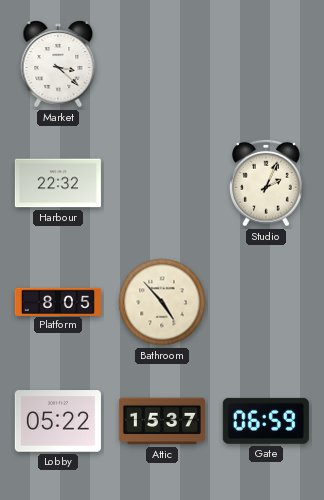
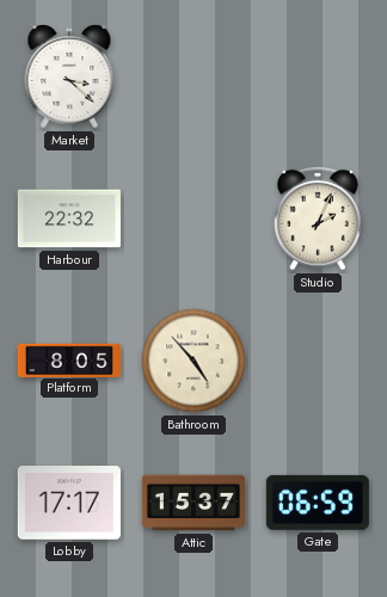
Lobby: 05:22 -> 17:17 (69, 503)
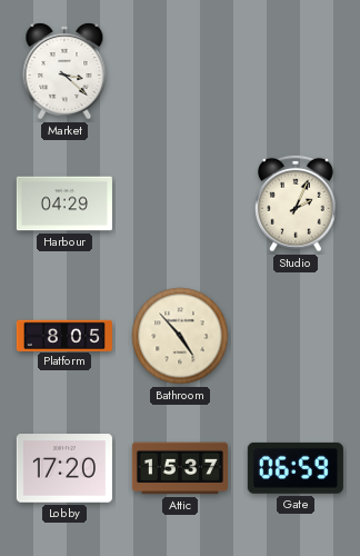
Harbour: 22:32 -> 04:29 (64, 203)
Lobby: 17:17 -> 17:20 (64, 468)
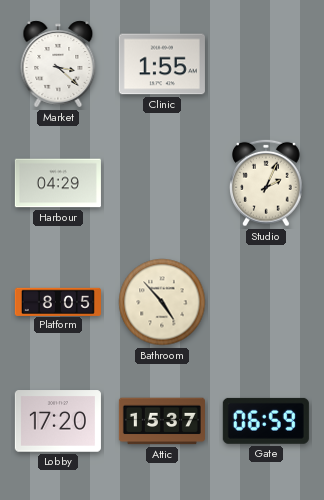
Clinic: none -> 1:55 (162, 64)
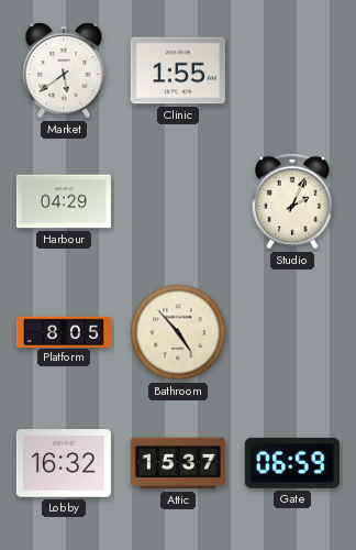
Market: 3:22 -> 5:39 (64, 70)
Lobby: 17:20 -> 16:32 (64, 463)
